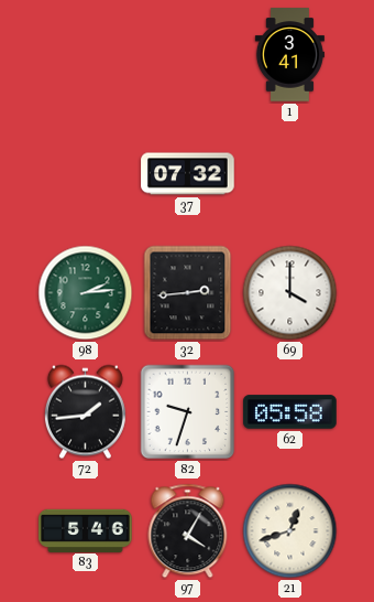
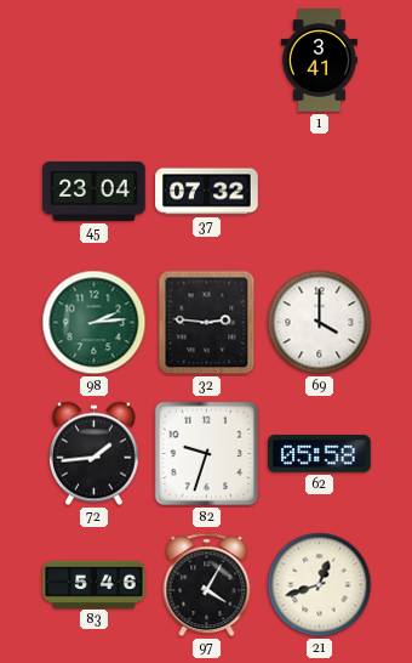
45: none -> 23:04 (95, 191)
32: 2:44 -> 2:46 (207, 323)
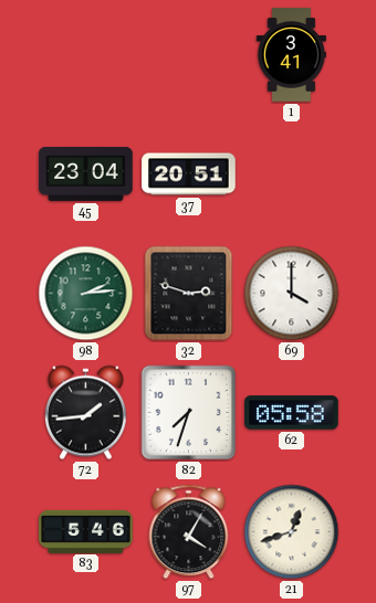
37: 07:32 -> 20:51 (189, 174)
32: 2:46 -> 2:48 (189, 294)
82: 9:33 -> 7:33 (189, 413)
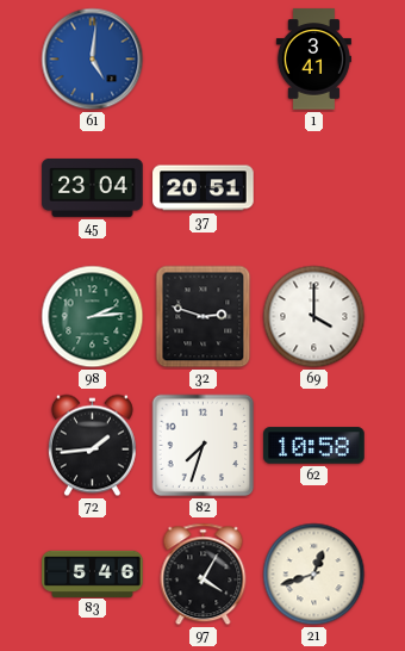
61: none -> 5:01 (93, 60)
62: 05:58 -> 10:58 (314, 446)
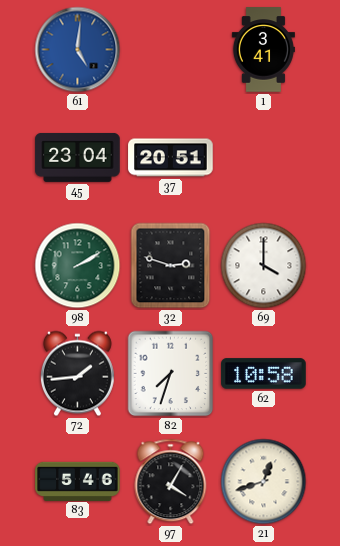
98: 2:14 -> 2:10 (78, 266)
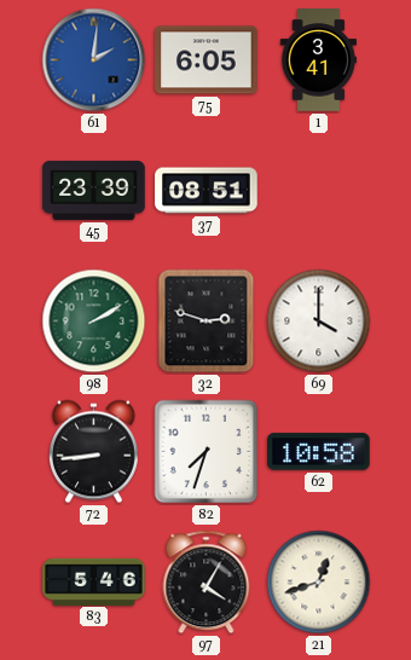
61: 5:01 -> 2:01 (94, 60)
75: none -> 6:05 (207, 60)
45: 23:04 -> 23:39 (94, 190)
37: 20:51 -> 08:51 (207, 191)
72: 1:44 -> 8:44 (93, 452)
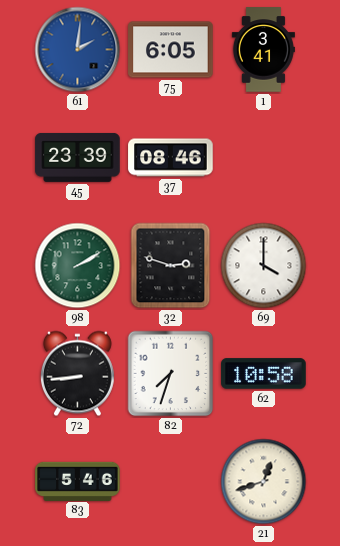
37: 08:51 -> 08:46 (171, 158)
97: 4:05 -> none (207, 583)
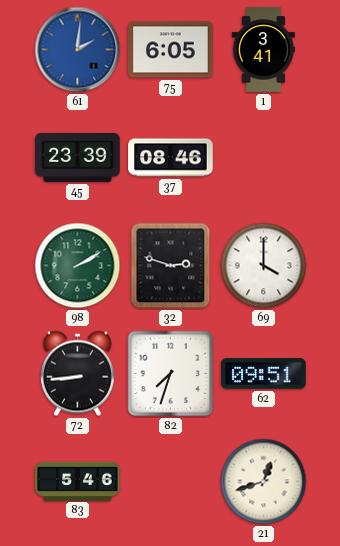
62: 10:58 -> 09:51 (264, 374)
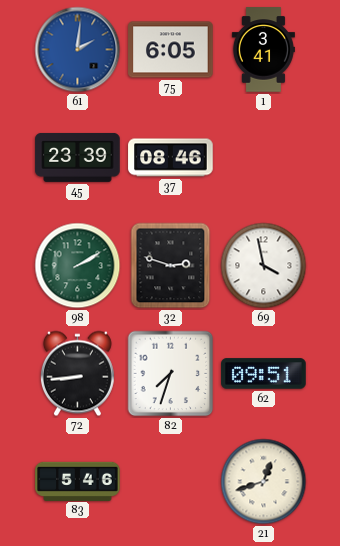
69: 4:00 -> 3:58 (264, 266)
